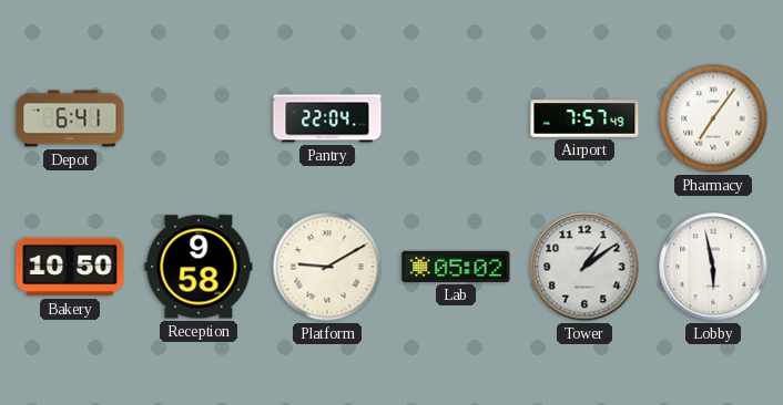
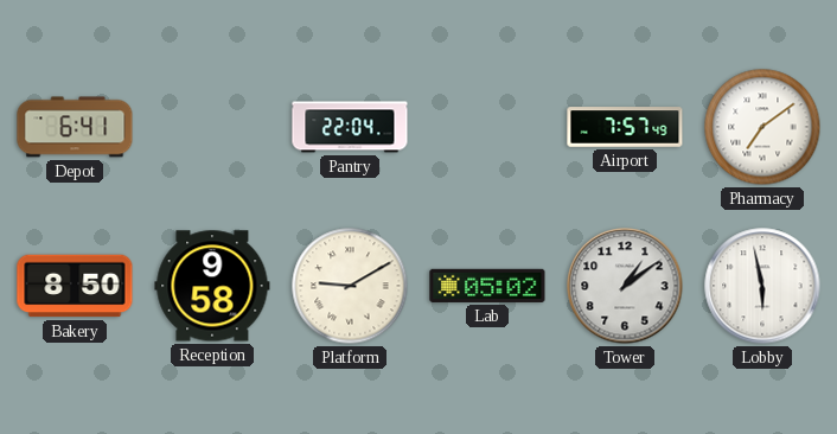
Pharmacy: 7:06 -> 7:09 (762, 127)
Bakery: 10:50 -> 8:50 (75, 286)
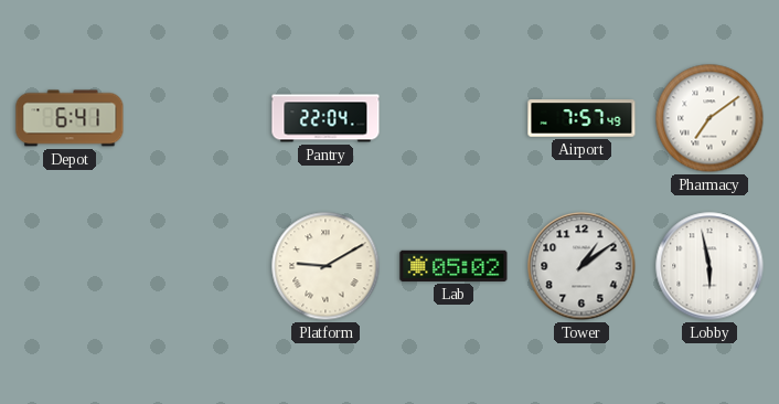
Bakery: 8:50 -> none (75, 286)
Reception: 9:58 -> none (212, 286)
